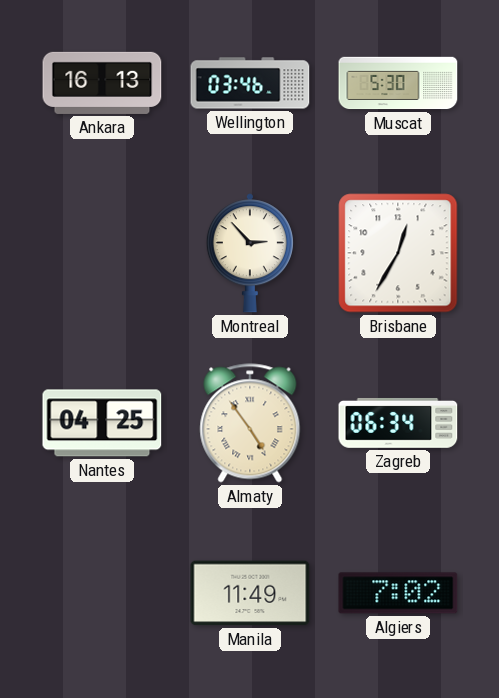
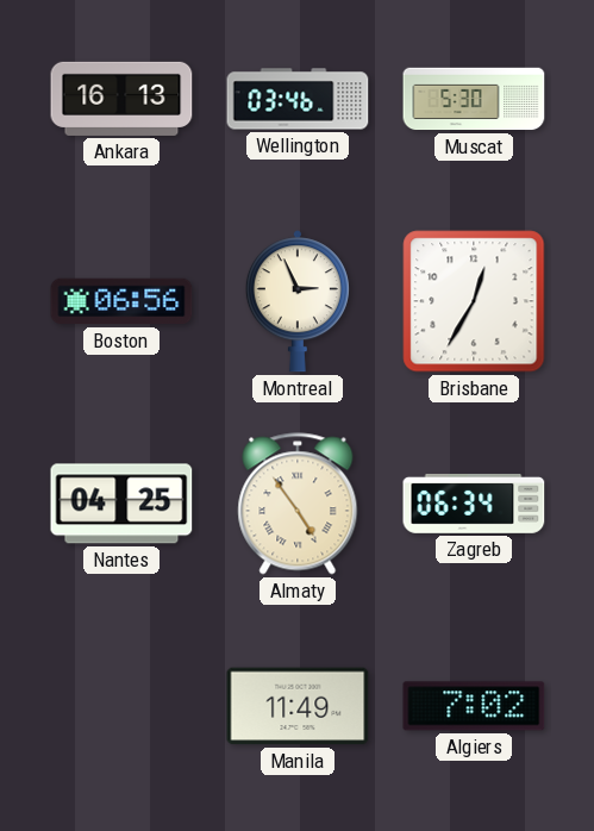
Boston: none -> 06:56 (121, 301)
Montreal: 2:53 -> 2:56 (298, 301)
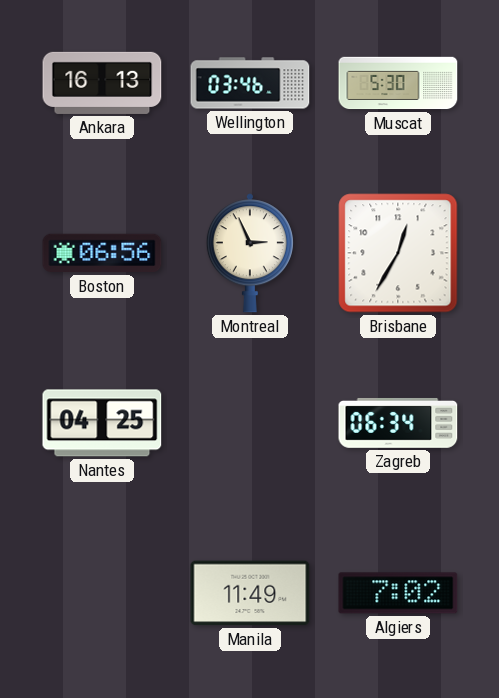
Almaty: 4:54 -> none (298, 504)
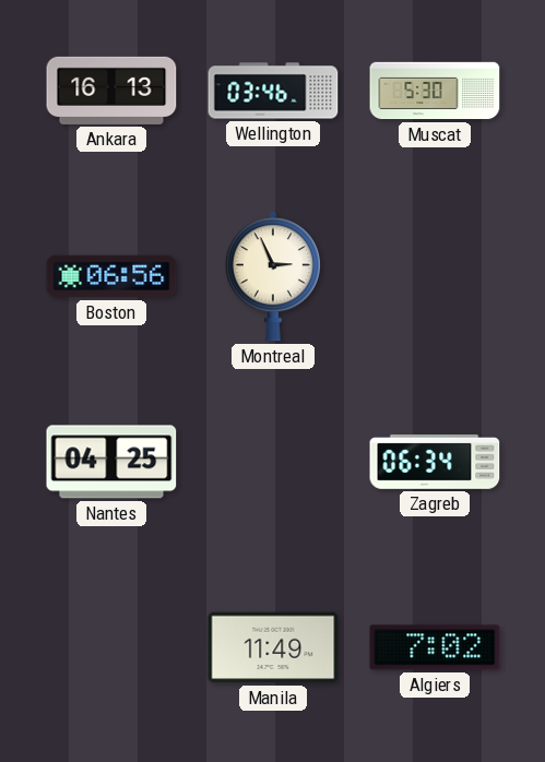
Brisbane: 12:35 -> none (398, 253)
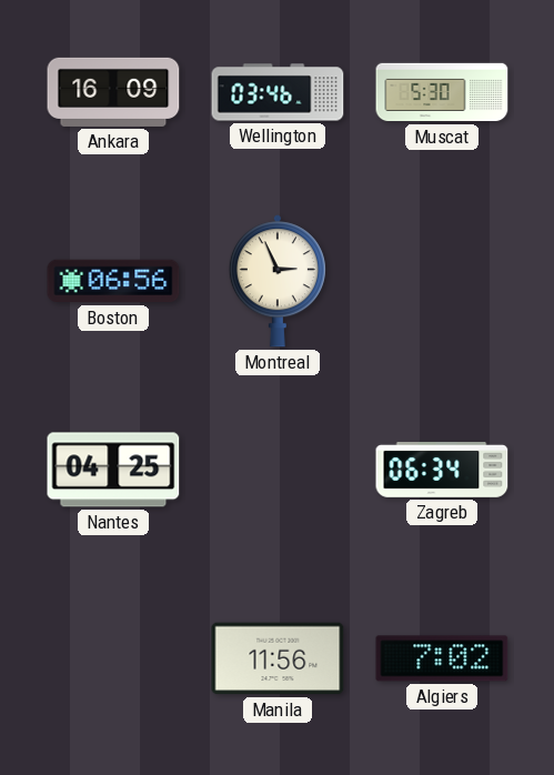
Ankara: 16:13 -> 16:09 (113, 92)
Manila: 11:49 -> 11:56 (278, 658)
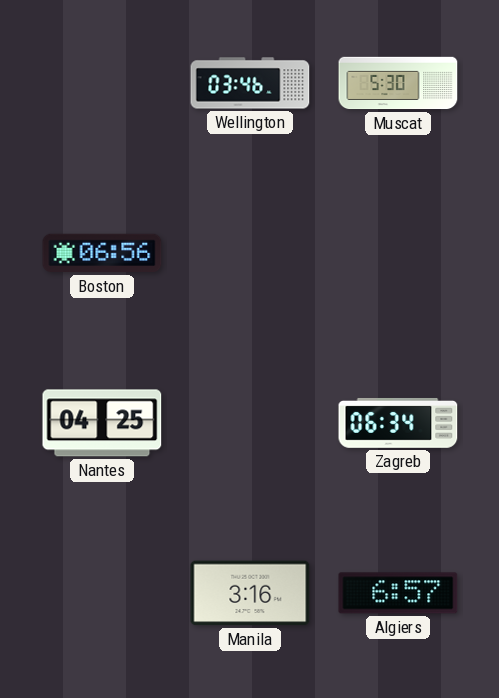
Ankara: 16:09 -> none (113, 92)
Montreal: 2:56 -> none (278, 281)
Manila: 11:56 -> 3:16 (250, 593)
Algiers: 7:02 -> 6:57 (398, 593)
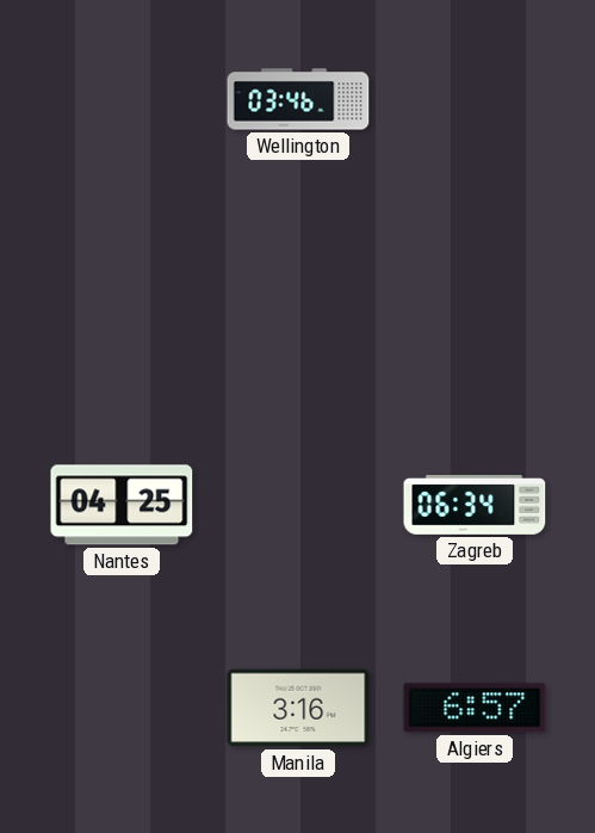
Muscat: 5:30 -> none (398, 83)
Boston: 06:56 -> none (102, 253)
